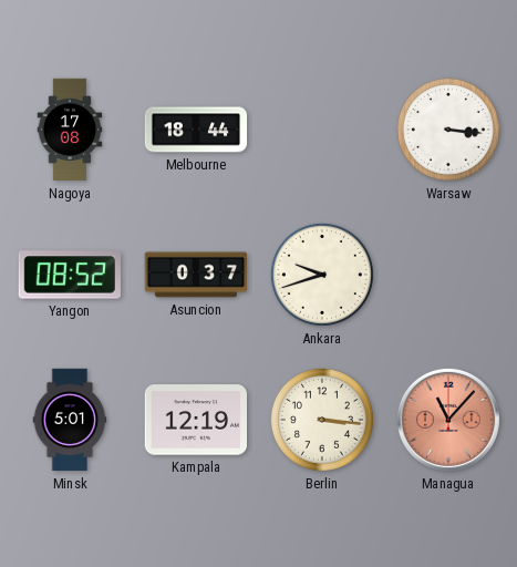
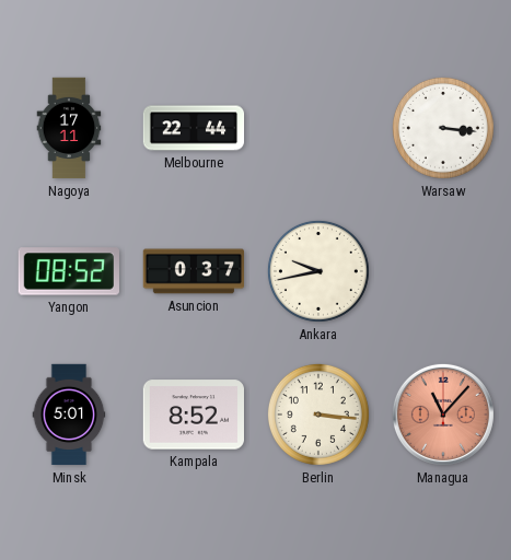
Nagoya: 17:08 -> 17:11 (69, 128)
Melbourne: 18:44 -> 22:44 (194, 128)
Ankara: 9:42 -> 9:43 (318, 271)
Kampala: 12:19 -> 8:52 (193, 415)
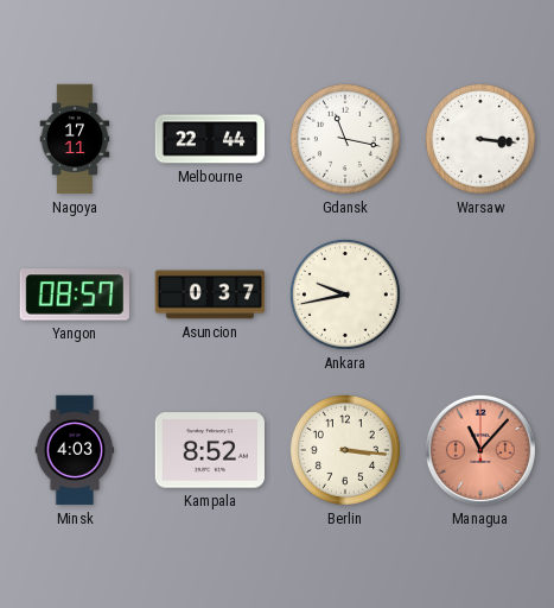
Gdansk: none -> 11:17 (345, 139)
Yangon: 08:52 -> 08:57 (75, 294)
Minsk: 5:01 -> 4:03 (75, 450)
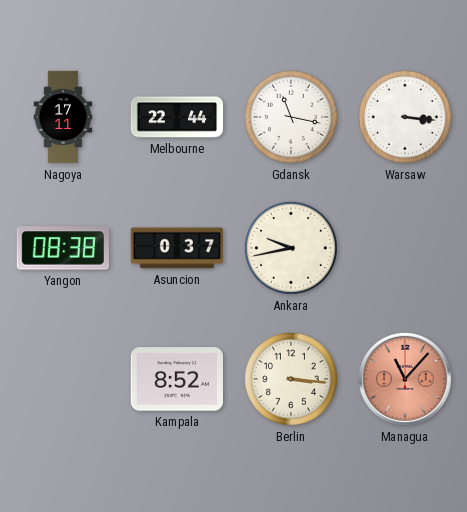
Yangon: 08:57 -> 08:38 (63, 248)
Minsk: 4:03 -> none (75, 450)
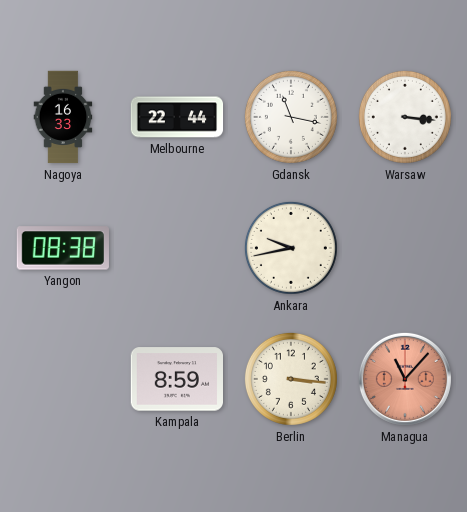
Nagoya: 17:11 -> 16:33 (63, 117)
Asuncion: 0:37 -> none (176, 248)
Kampala: 8:52 -> 8:59 (176, 379)
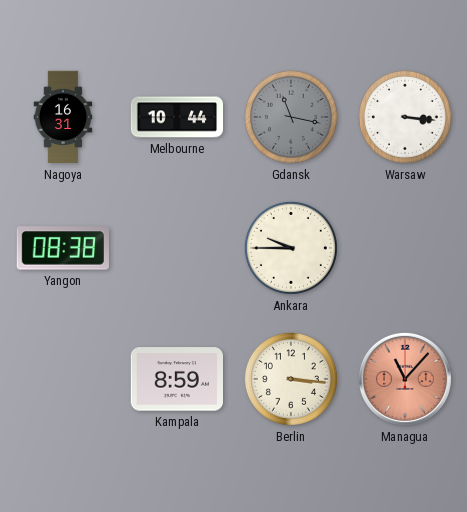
Nagoya: 16:33 -> 16:31 (63, 117)
Melbourne: 22:44 -> 10:44 (177, 117)
Gdansk dial: white -> grey (291, 117)
Ankara: 9:43 -> 9:45 (291, 248)
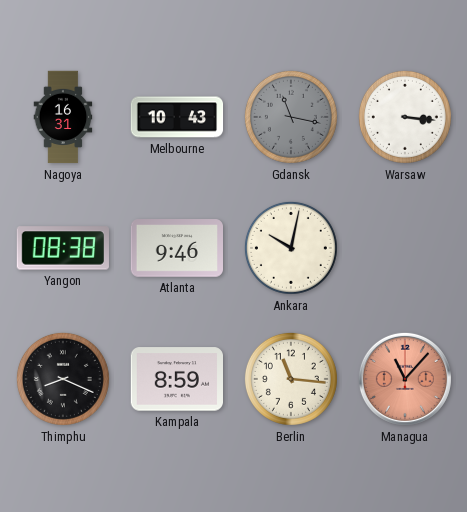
Melbourne: 10:44 -> 10:43 (177, 117)
Atlanta: none -> 9:46 (176, 248)
Ankara: 9:45 -> 10:02 (291, 248)
Thimphu: none -> 8:19 (63, 379)
Berlin: 3:16 -> 11:16 (291, 379)
